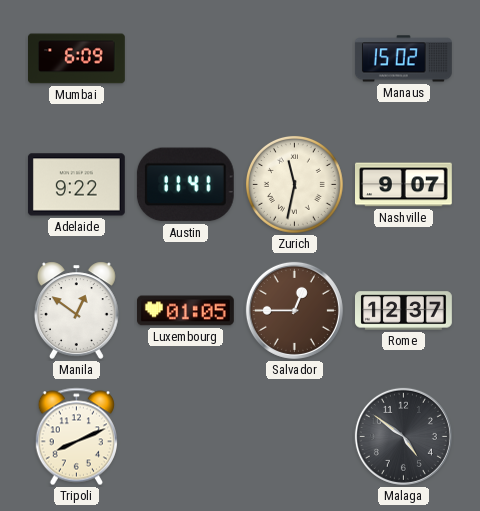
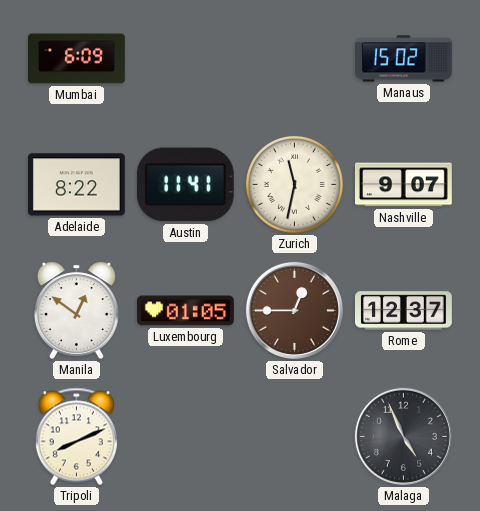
Adelaide: 9:22 -> 8:22 (76, 185)
Malaga: 4:51 -> 4:56 (403, 436)
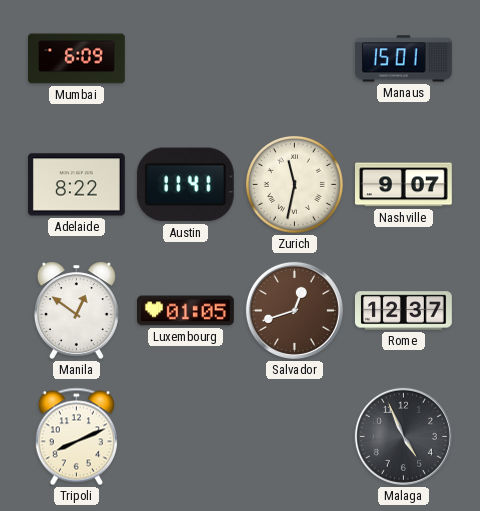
Manaus: 15:02 -> 15:01 (404, 59)
Salvador: 12:45 -> 12:42 (294, 310)
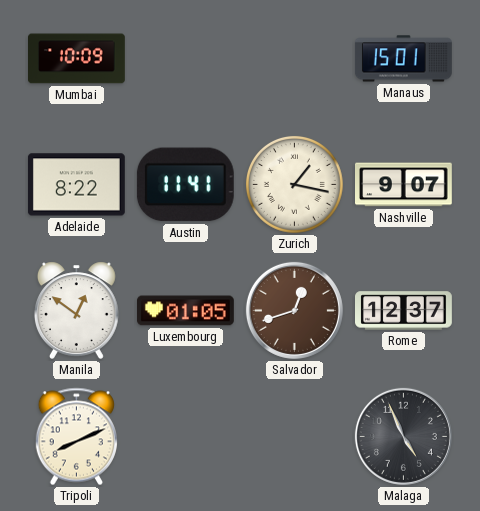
Mumbai: 6:09 -> 10:09 (77, 59)
Zurich: 11:32 -> 1:17 (294, 184)
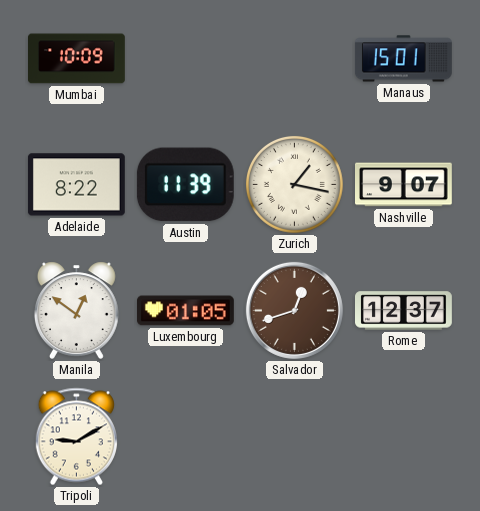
Austin: 11:41 -> 11:39 (185, 185)
Tripoli: 8:11 -> 9:10 (76, 437)
Malaga: 4:56 -> none (403, 436)
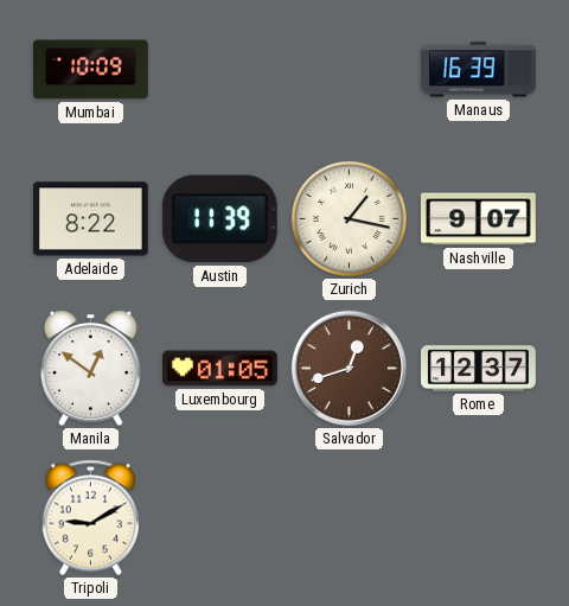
Manaus: 15:01 -> 16:39 (479, 70)
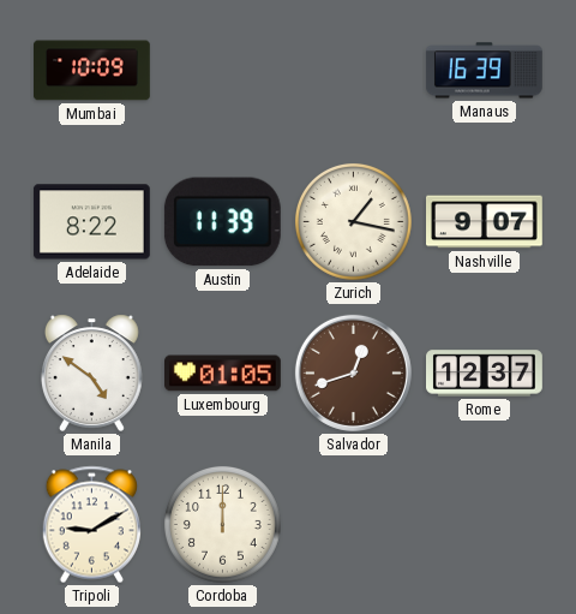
Manila: 12:51 -> 4:51 (91, 372)
Cordoba: none -> 12:00 (222, 524)
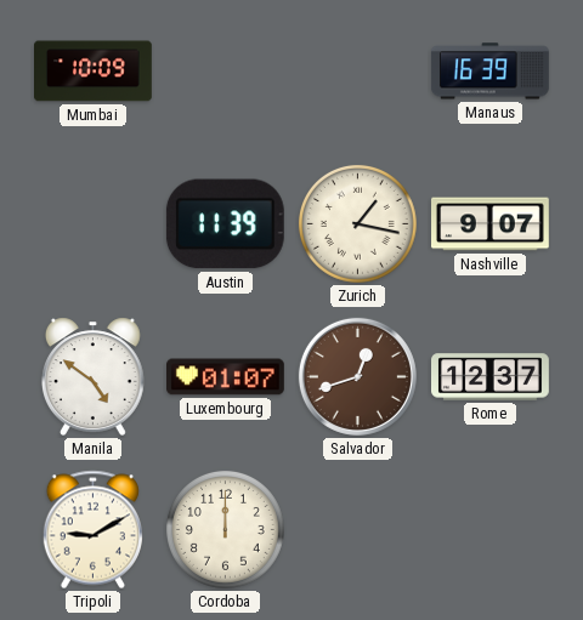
Adelaide: 8:22 -> none (91, 222)
Luxembourg: 01:05 -> 01:07 (226, 377)
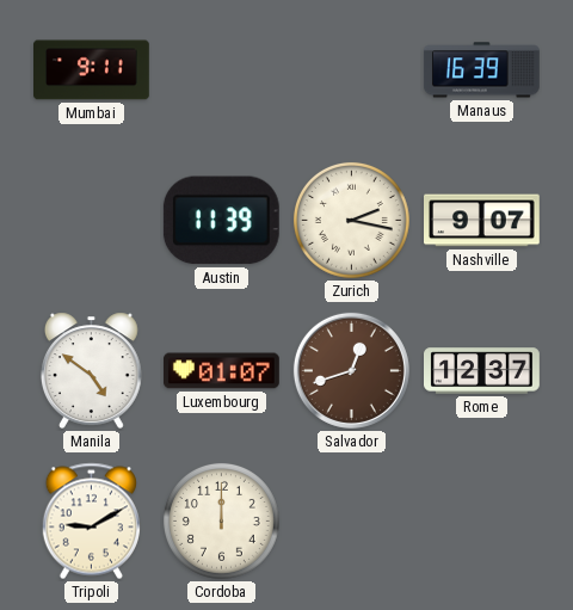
Mumbai: 10:09 -> 9:11 (92, 70)
Zurich: 1:17 -> 2:17 (351, 220)
